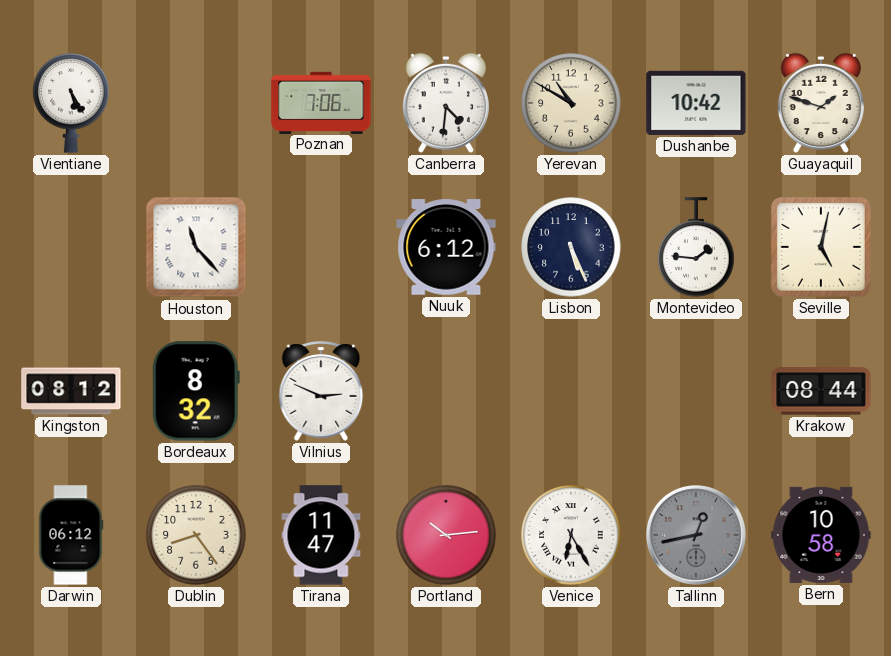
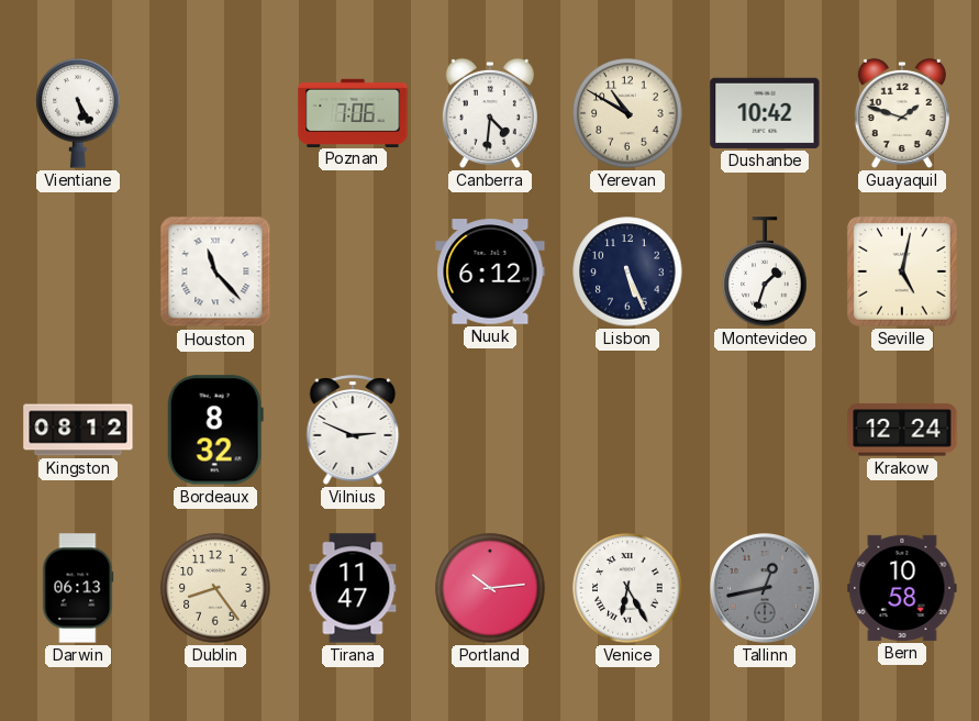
Montevideo: 1:46 -> 1:33 (765, 271)
Krakow: 08:44 -> 12:24 (902, 430)
Darwin: 06:12 -> 06:13 (78, 588)
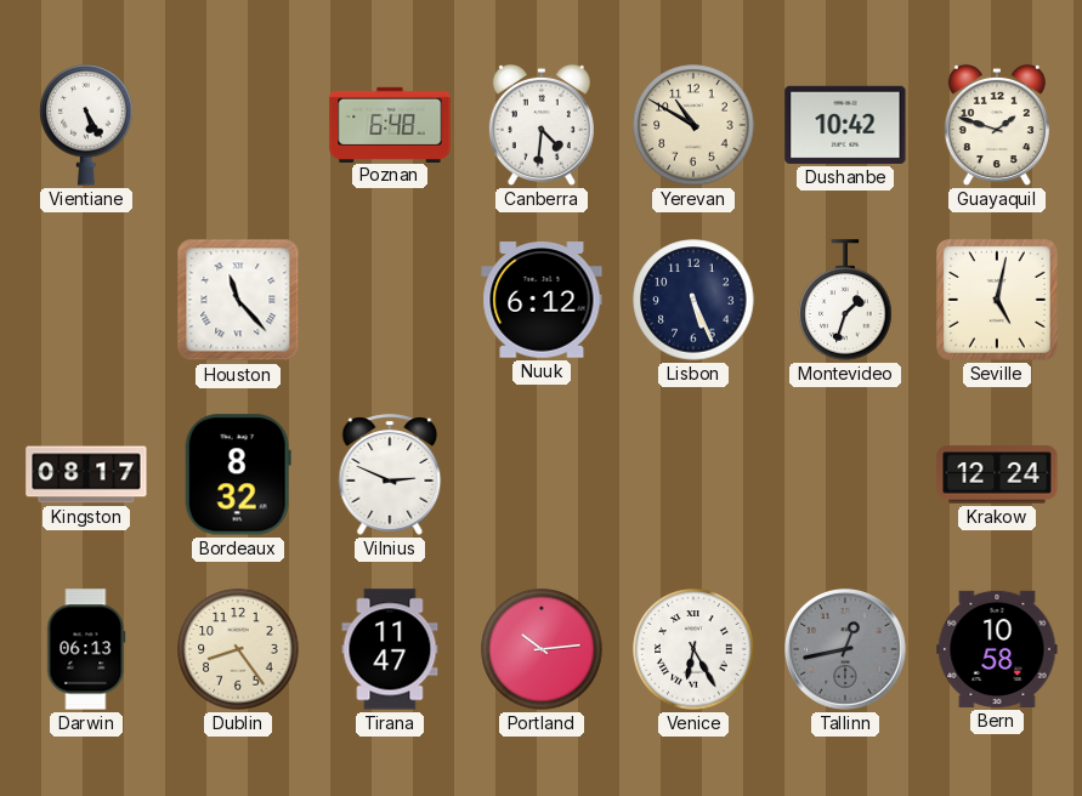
Poznan: 7:06 -> 6:48 (390, 124)
Kingston: 08:12 -> 08:17 (86, 474)
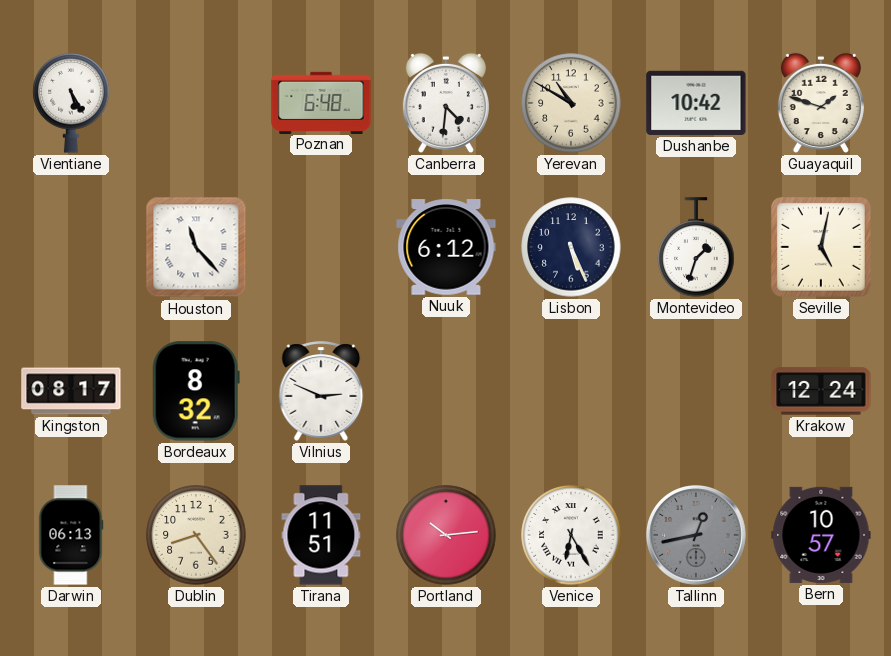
Tirana: 11:47 -> 11:51 (321, 535)
Bern: 10:58 -> 10:57 (821, 535)
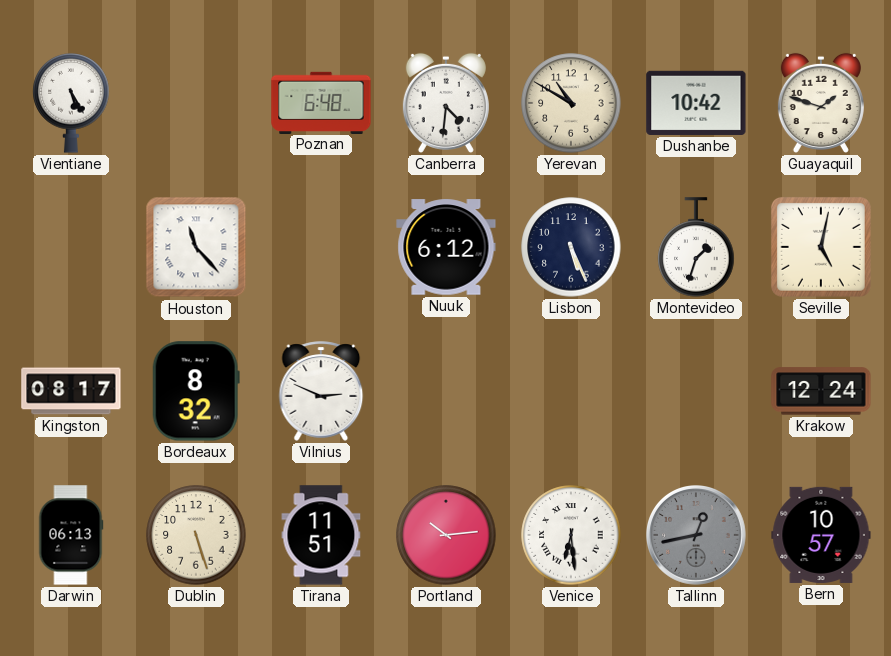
Dublin: 8:24 -> 5:27 (196, 535)
Venice: 6:25 -> 6:29 (571, 535)
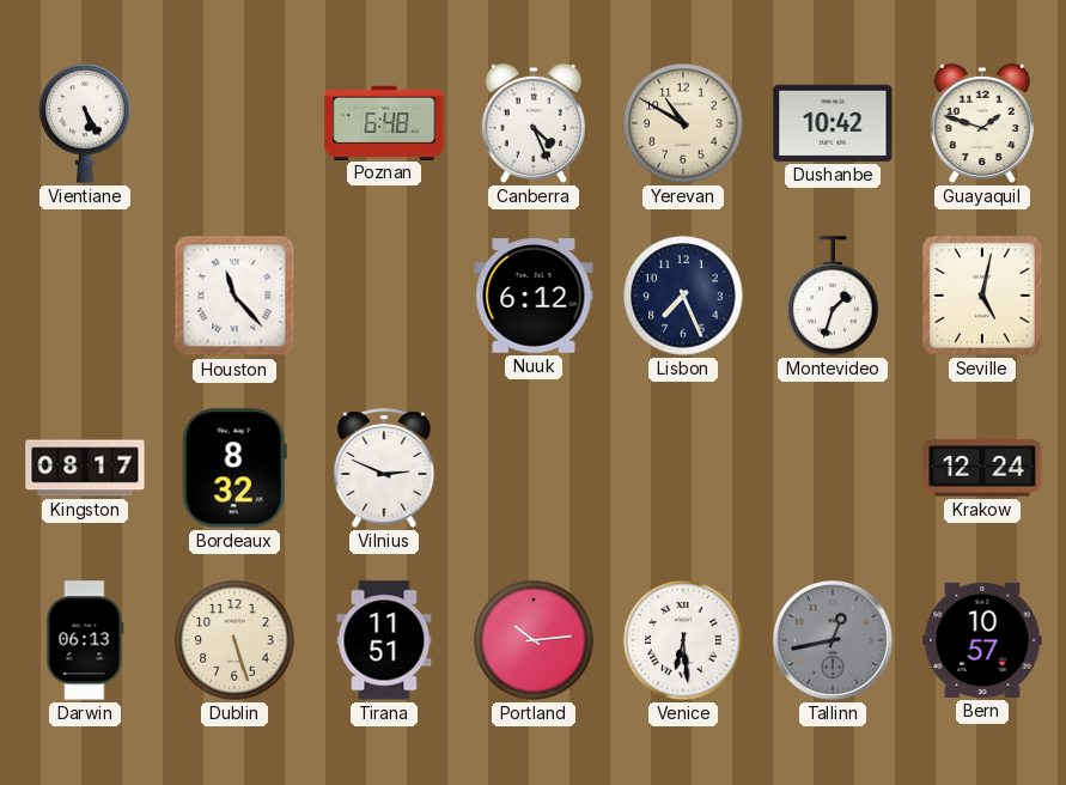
Canberra: 4:31 -> 4:26 (534, 123)
Lisbon: 5:26 -> 7:26 (683, 296)
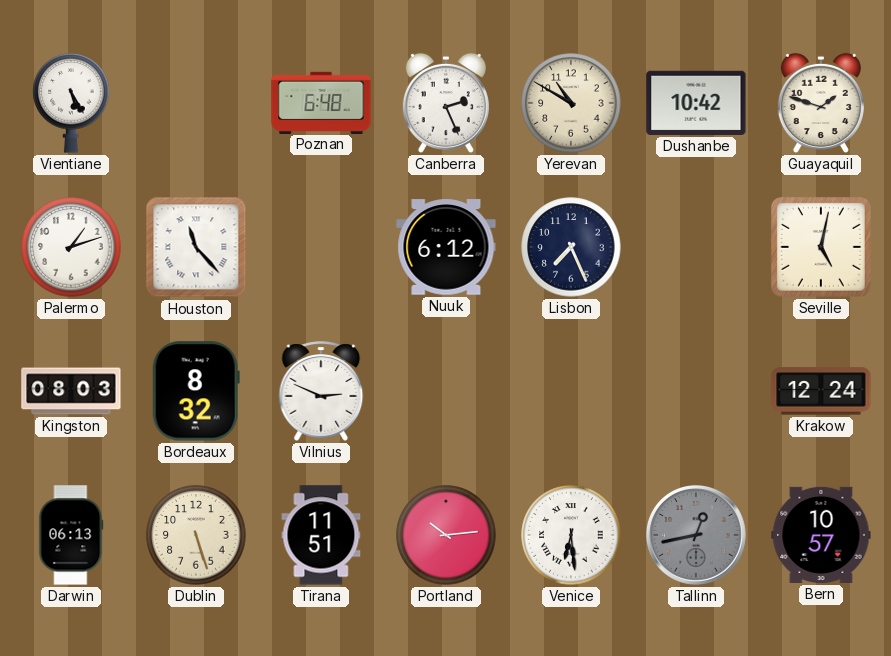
Canberra: 4:26 -> 2:26 (446, 103)
Palermo: none -> 1:12 (71, 247)
Montevideo: 1:33 -> none (833, 296)
Kingston: 08:17 -> 08:03 (71, 391)
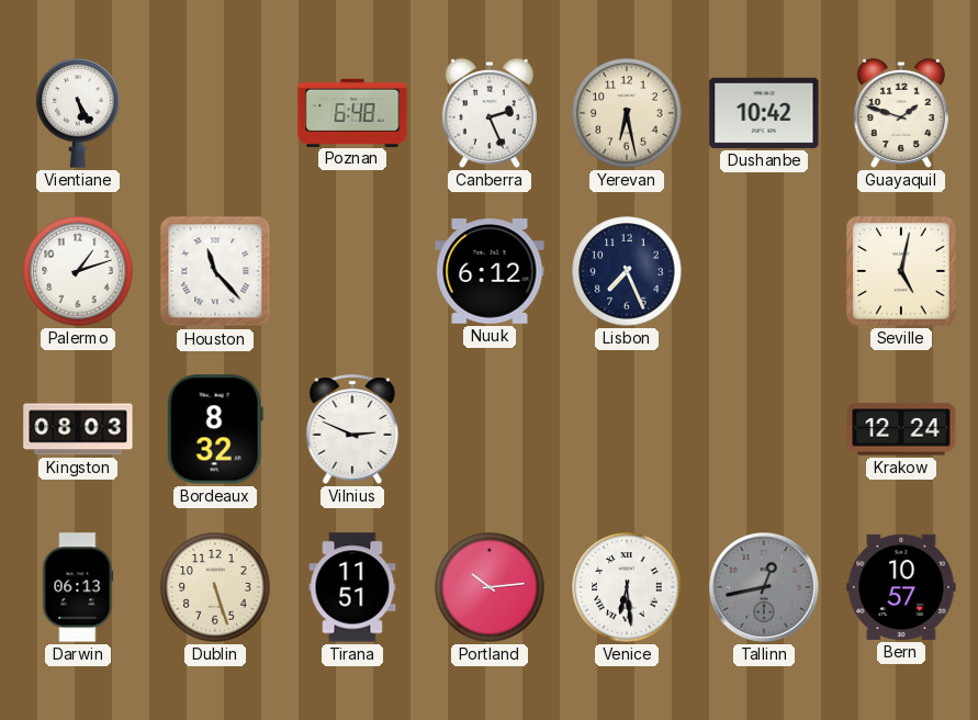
Yerevan: 10:50 -> 6:28 (627, 113)
